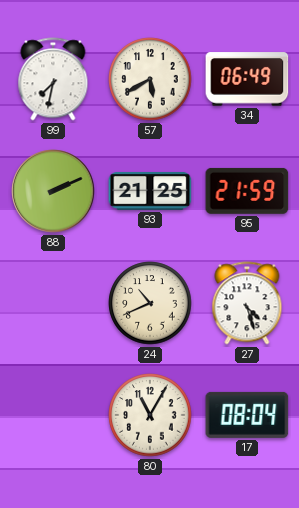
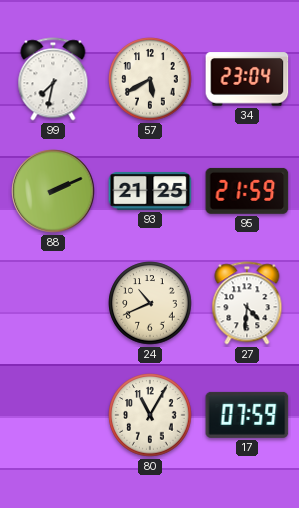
34: 06:49 -> 23:04 (247, 79)
27: 4:27 -> 4:31 (247, 303)
17: 08:04 -> 07:59 (247, 415)
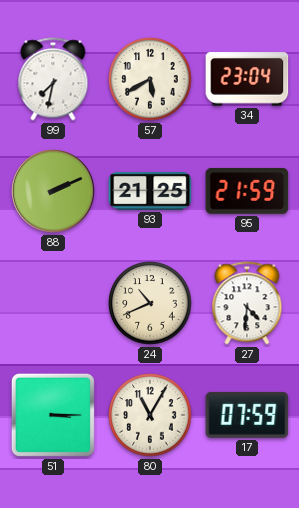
51: none -> 3:15 (53, 415)
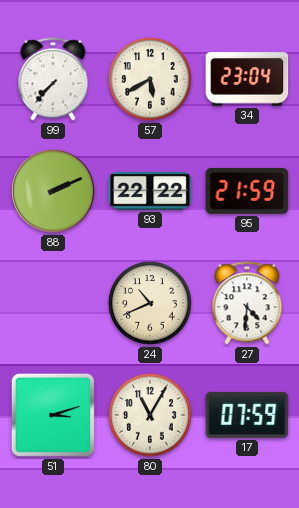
99: 7:32 -> 7:37 (53, 79)
93: 21:25 -> 22:22 (150, 191)
51: 3:15 -> 3:12 (53, 415)
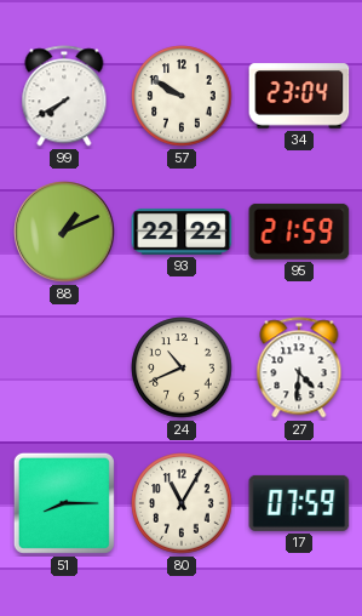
99: 7:37 -> 7:40 (64, 96)
57: 5:40 -> 9:50 (182, 96)
88: 2:11 -> 1:11 (64, 232)
51: 3:12 -> 8:15 (64, 503)
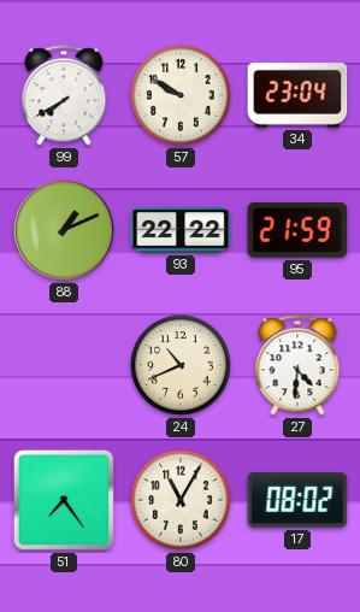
51: 8:15 -> 7:24 (64, 500)
17: 07:59 -> 08:02 (297, 500)
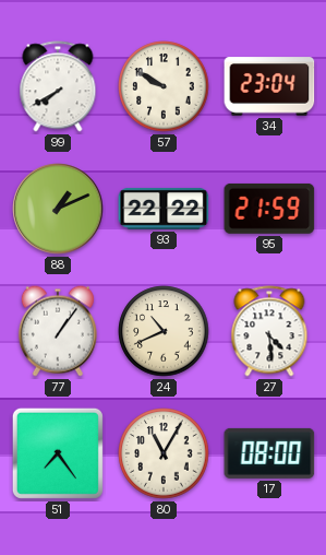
77: none -> 1:06 (58, 331)
27: 4:31 -> 4:29 (269, 331)
17: 08:02 -> 08:00 (269, 453)
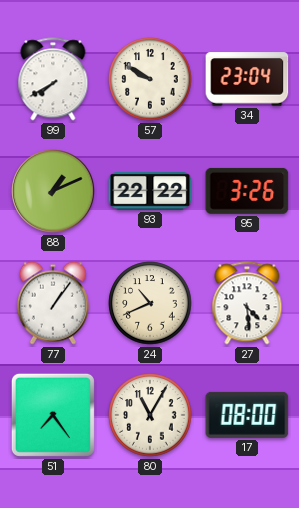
95: 21:59 -> 3:26 (247, 191)
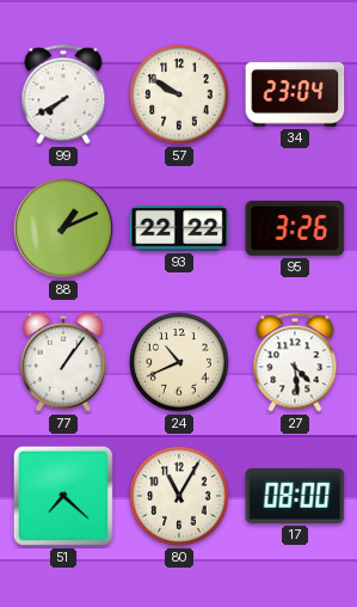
51: 7:24 -> 7:22 (63, 496)
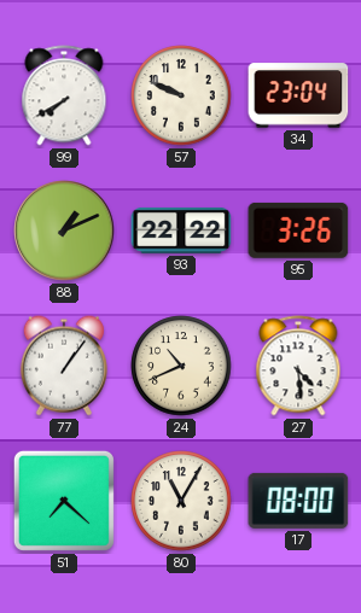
57: 9:50 -> 9:49 (181, 95)
